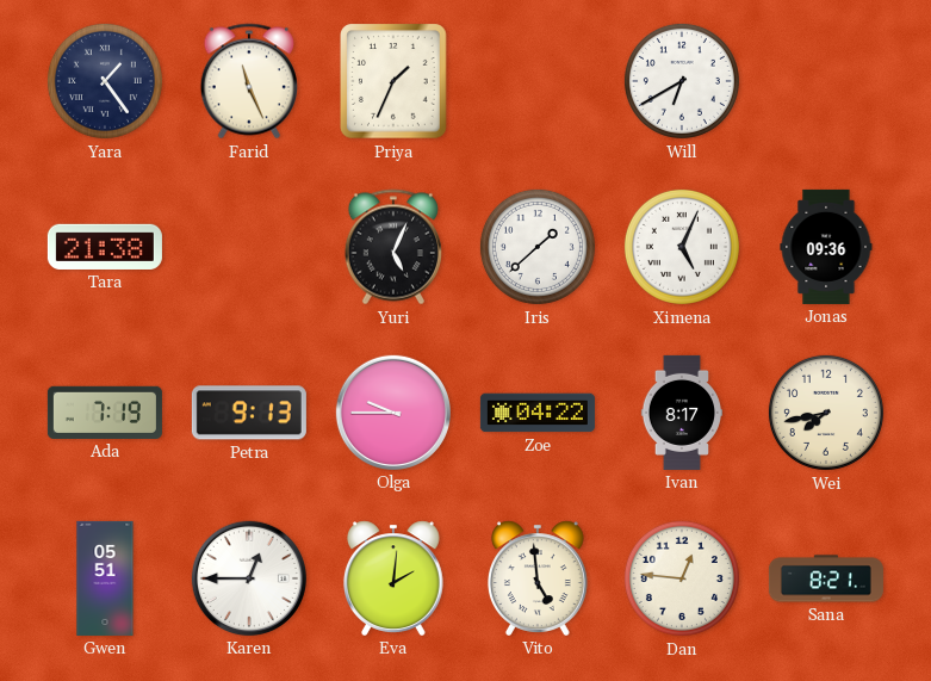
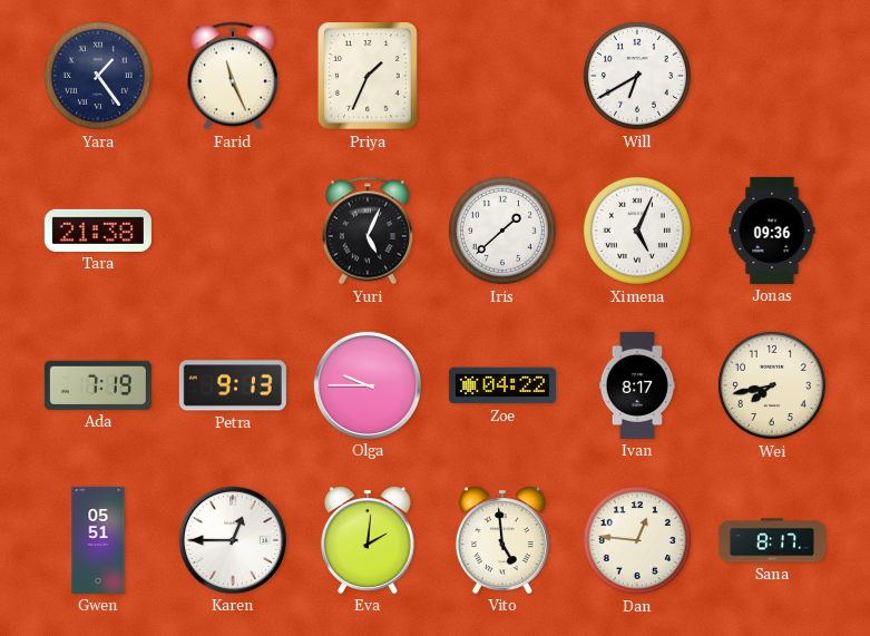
Sana: 8:21 -> 8:17 (772, 540)
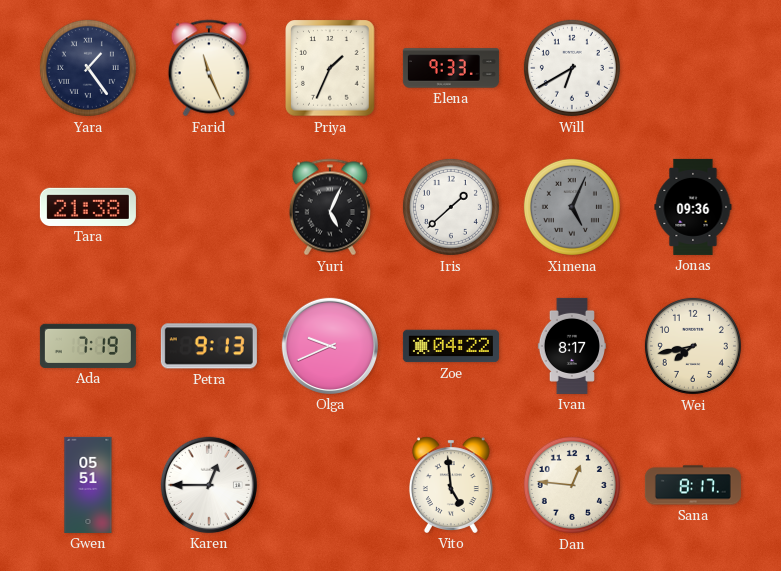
Elena: none -> 9:33 (451, 68)
Ximena dial: white -> grey (572, 207)
Olga: 9:45 -> 9:41 (330, 346)
Eva: 2:01 -> none (368, 540)
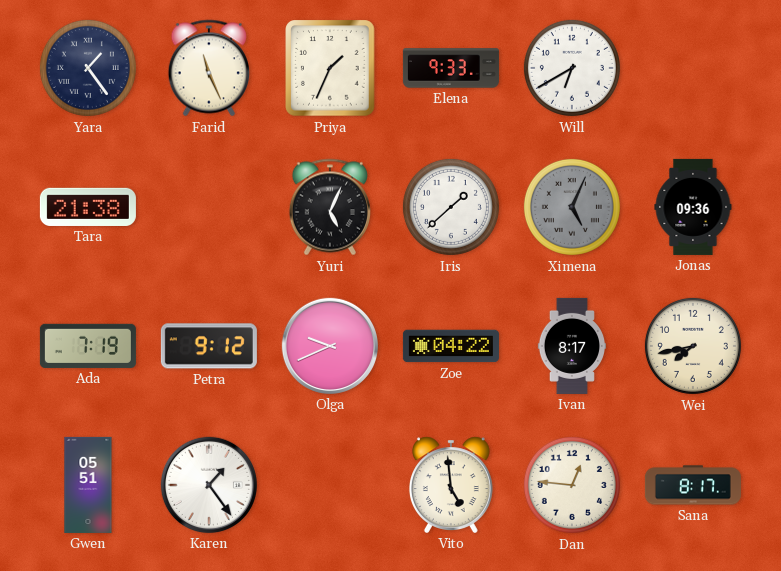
Petra: 9:13 -> 9:12 (209, 346)
Karen: 12:45 -> 1:24 (209, 485)
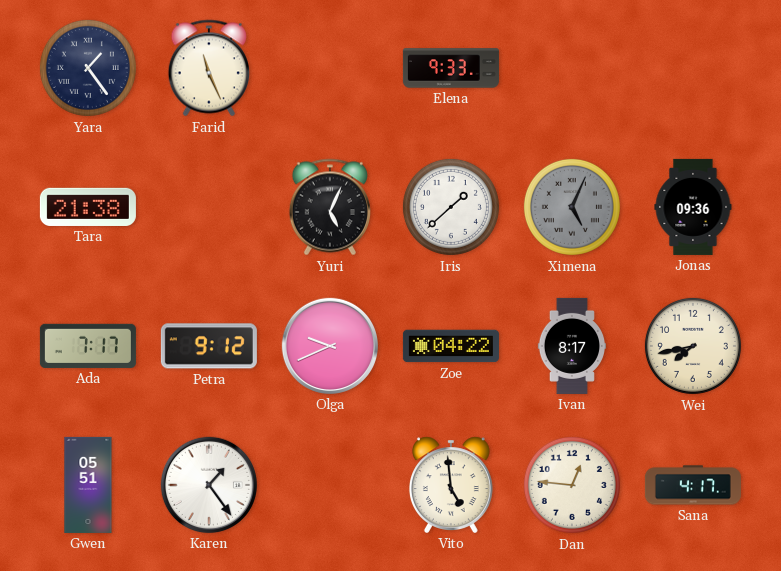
Priya: 1:34 -> none (330, 68)
Will: 6:40 -> none (572, 68)
Ada: 7:19 -> 7:17 (88, 346)
Sana: 8:17 -> 4:17 (693, 485)
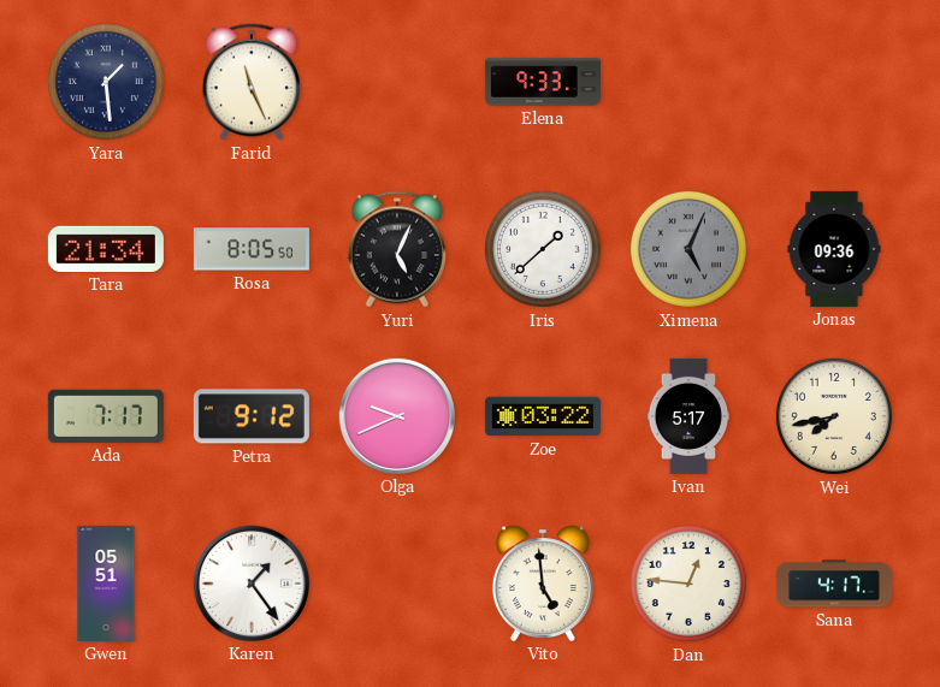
Yara: 1:24 -> 1:29 (106, 82)
Tara: 21:38 -> 21:34 (106, 249)
Rosa: none -> 8:05 (252, 249)
Zoe: 04:22 -> 03:22 (543, 416)
Ivan: 8:17 -> 5:17 (687, 416)
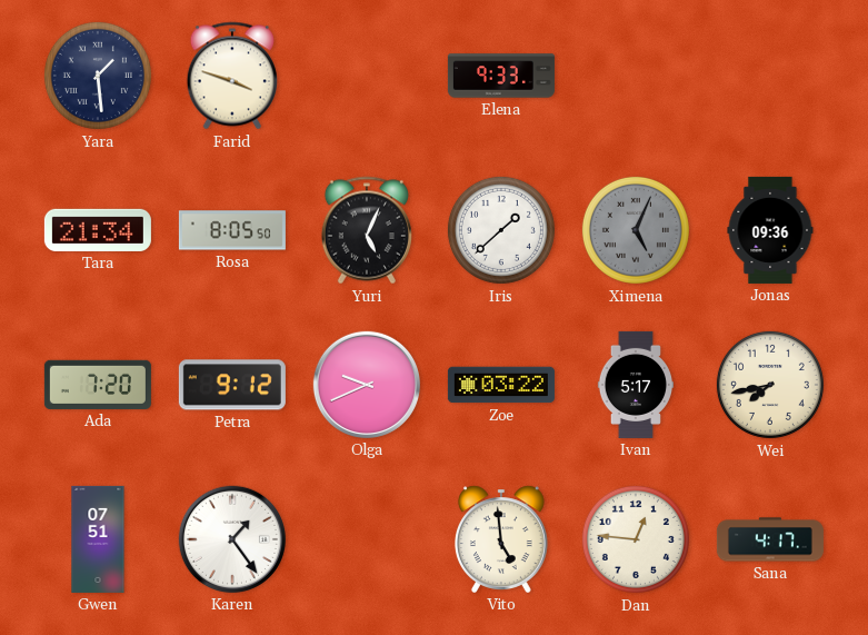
Farid: 11:26 -> 3:48 (232, 76)
Ada: 7:17 -> 7:20 (98, 385)
Gwen: 05:51 -> 07:51 (98, 539)
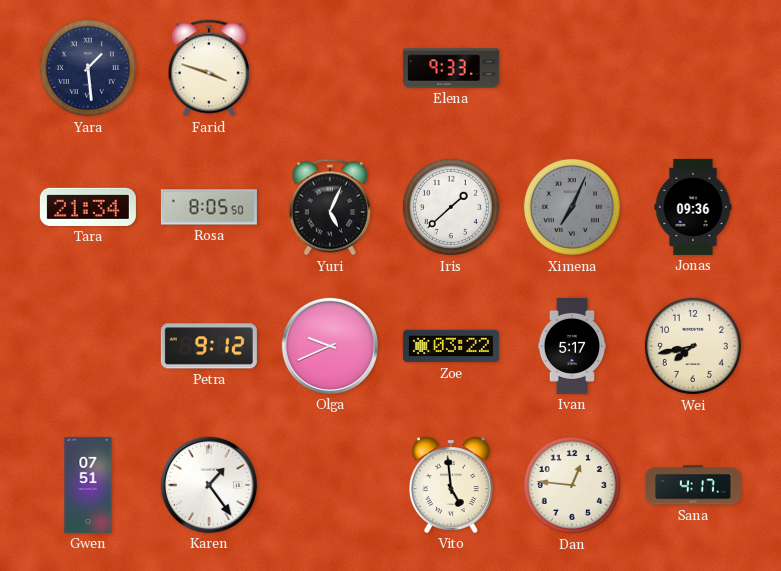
Ximena: 5:04 -> 7:04 (572, 207)
Ada: 7:20 -> none (98, 385)
